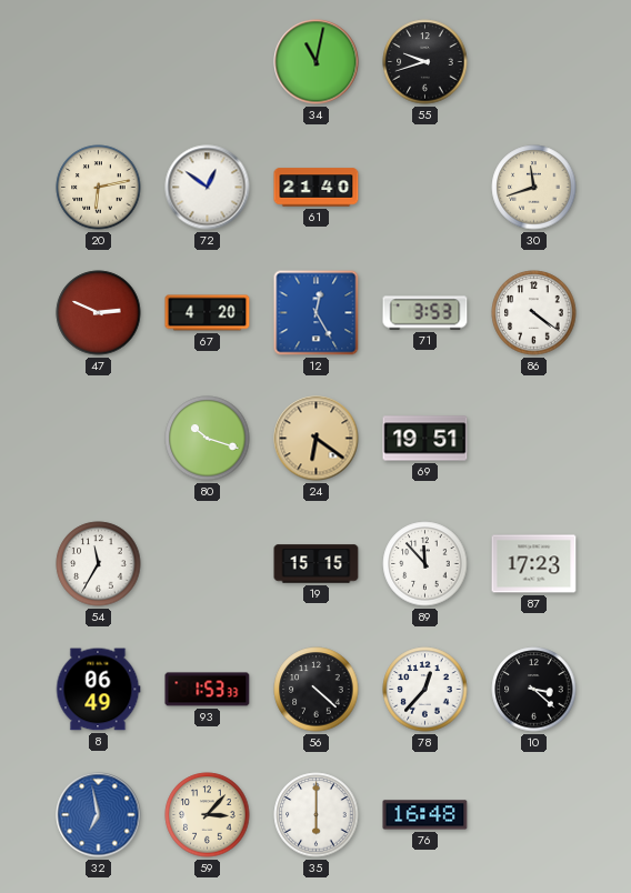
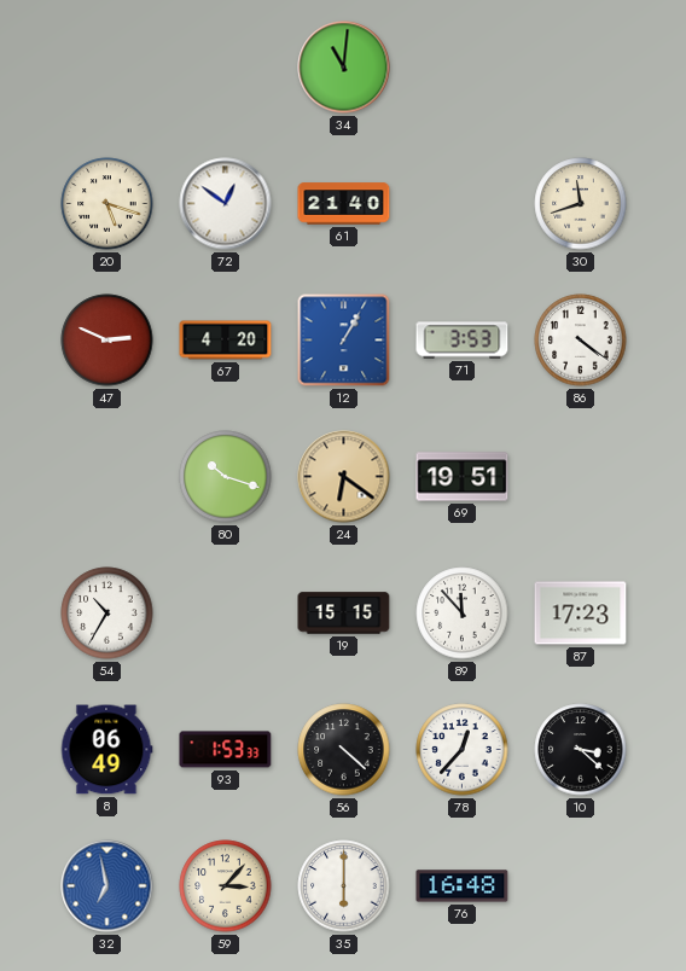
34: 11:02 -> 11:01 (344, 68)
55: 9:42 -> none (425, 62)
20: 6:13 -> 5:18 (107, 204)
12: 12:25 -> 1:05 (344, 341)
54: 11:35 -> 10:35 (107, 614)
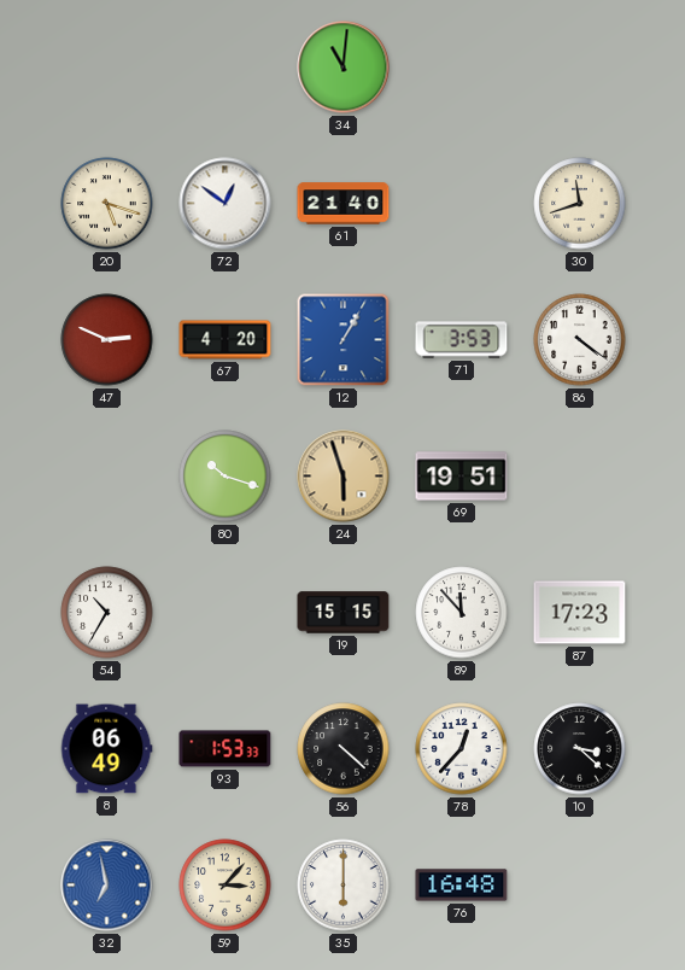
24: 6:21 -> 5:57 (344, 477)
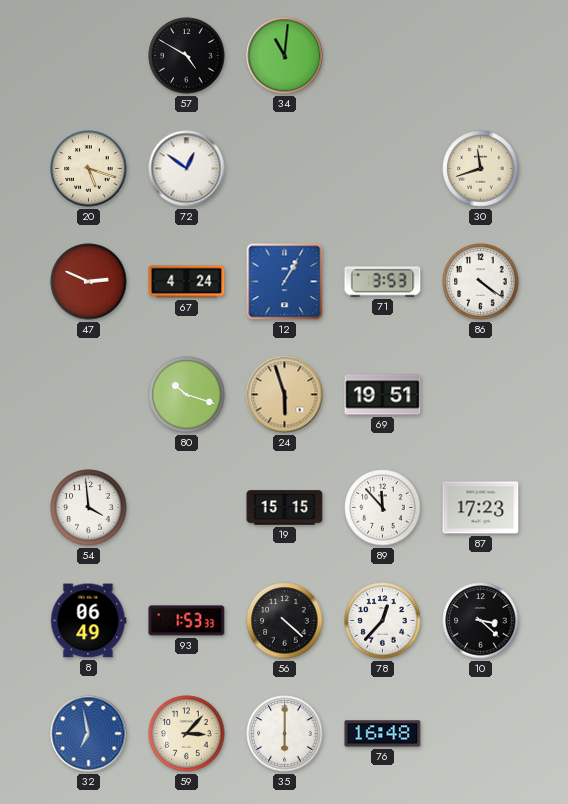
57: none -> 4:50 (187, 56)
61: 21:40 -> none (344, 204)
67: 4:20 -> 4:24 (187, 282)
54: 10:35 -> 3:59 (89, 508)
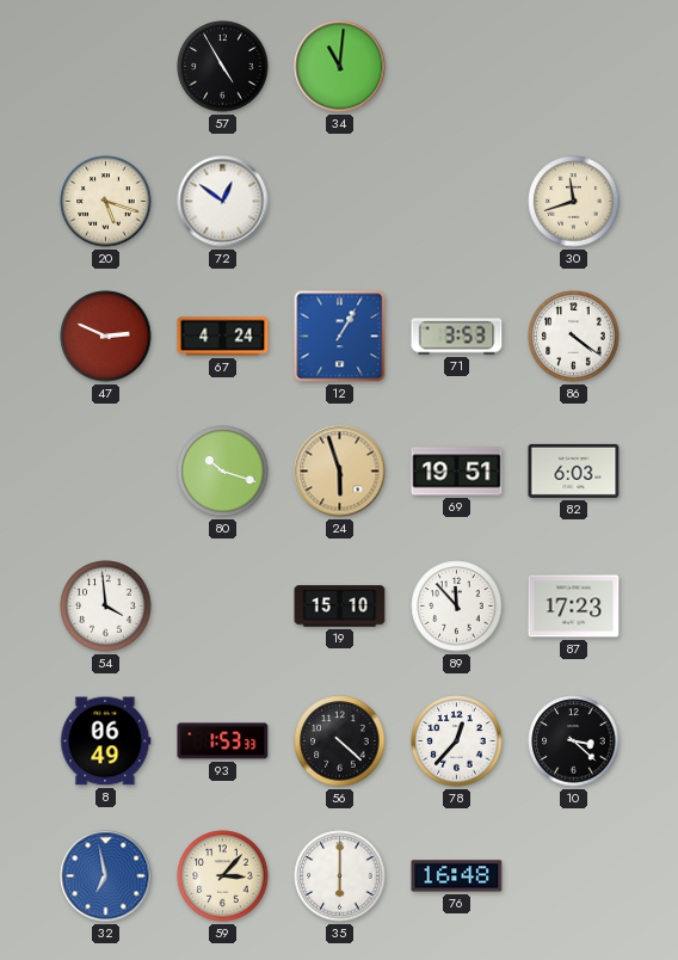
57: 4:50 -> 4:55 (223, 67)
82: none -> 6:03 (574, 470)
19: 15:15 -> 15:10 (340, 607)
